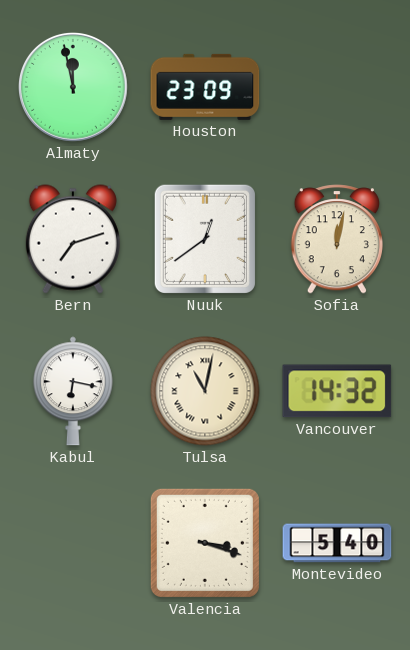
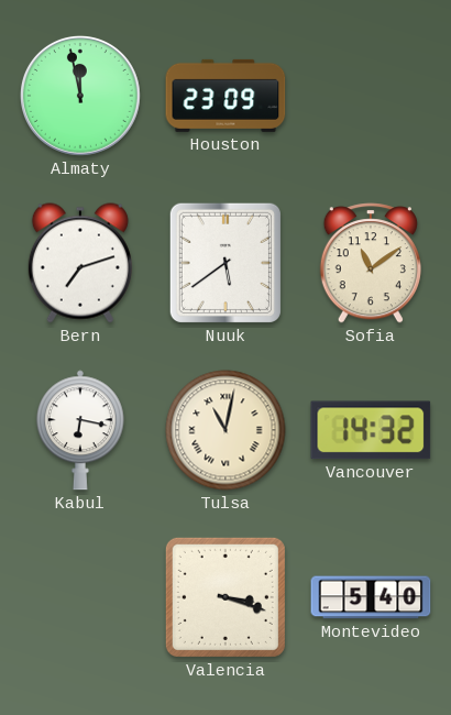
Nuuk: 12:39 -> 5:39 (226, 263)
Sofia: 12:02 -> 11:09 (371, 263)
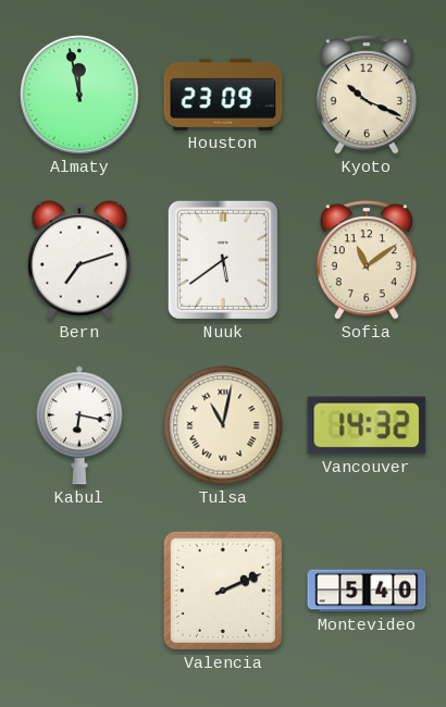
Kyoto: none -> 10:19 (367, 95)
Valencia: 3:18 -> 2:11 (223, 591)
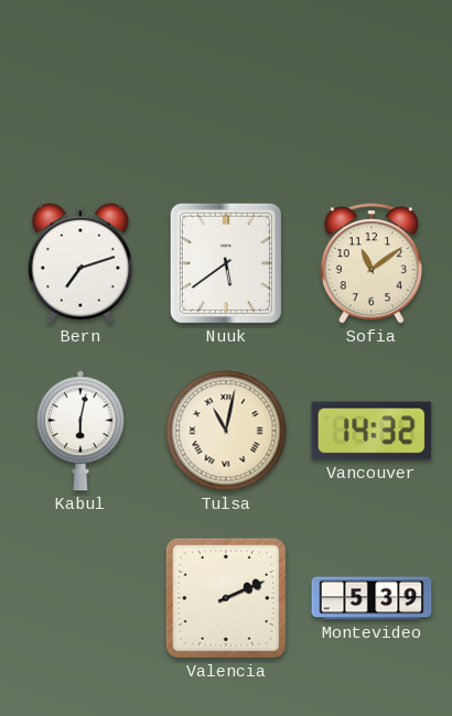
Almaty: 11:58 -> none (80, 96)
Houston: 23:09 -> none (223, 95)
Kyoto: 10:19 -> none (367, 95)
Kabul: 6:17 -> 6:02 (80, 431)
Montevideo: 5:40 -> 5:39 (372, 598)
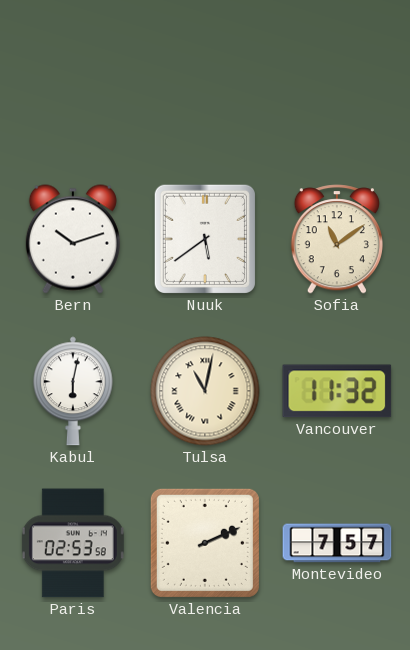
Bern: 7:12 -> 10:12 (73, 239)
Vancouver: 14:32 -> 11:32 (337, 391)
Paris: none -> 02:53 (73, 543)
Montevideo: 5:39 -> 7:57 (337, 543)
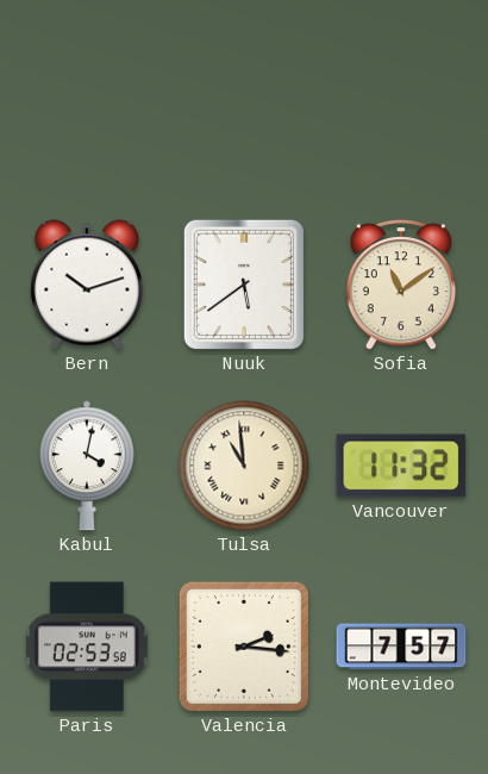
Kabul: 6:02 -> 4:02 (87, 466)
Tulsa: 11:02 -> 10:59 (244, 466)
Valencia: 2:11 -> 2:16 (244, 647)
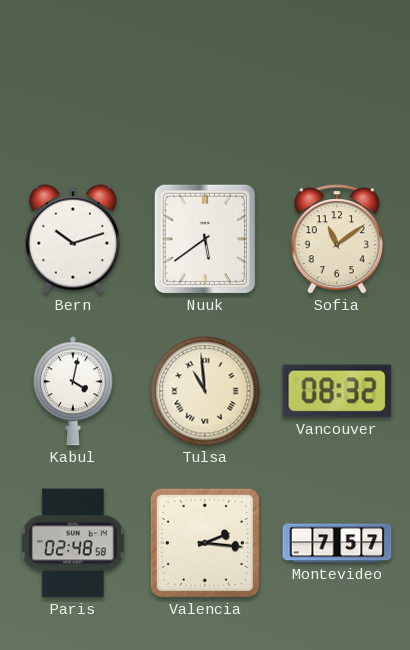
Vancouver: 11:32 -> 08:32 (337, 391)
Paris: 02:53 -> 02:48 (73, 543)
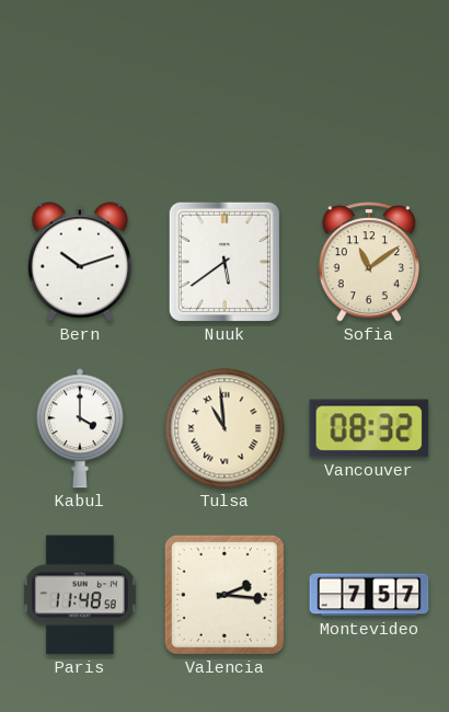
Kabul: 4:02 -> 4:00 (80, 428)
Paris: 02:48 -> 11:48 (80, 595)
